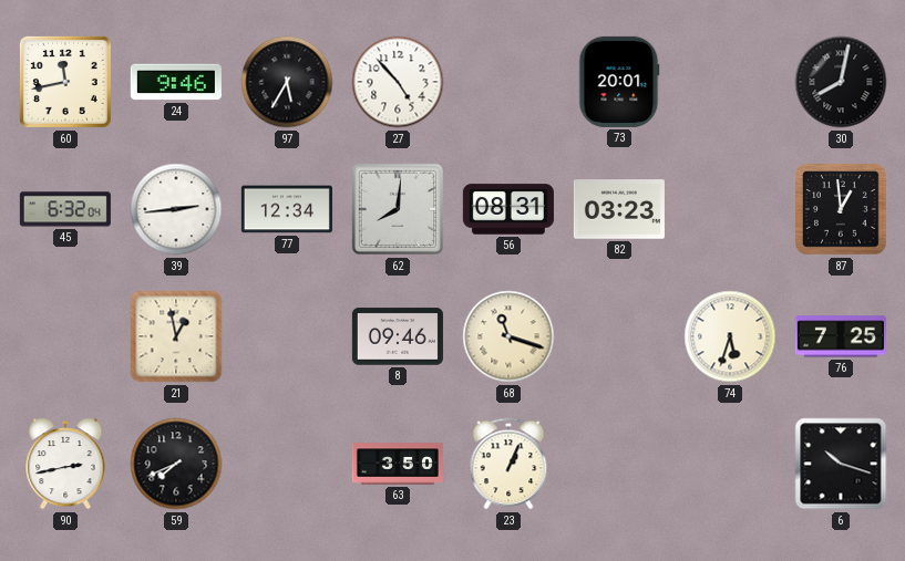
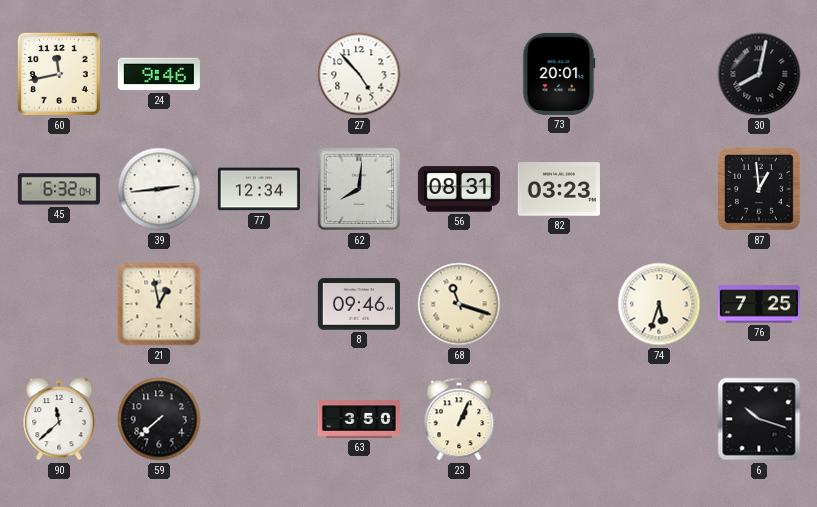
97: 5:35 -> none (287, 82)
90: 2:43 -> 11:38 (59, 419)
59: 7:41 -> 7:38 (159, 419)
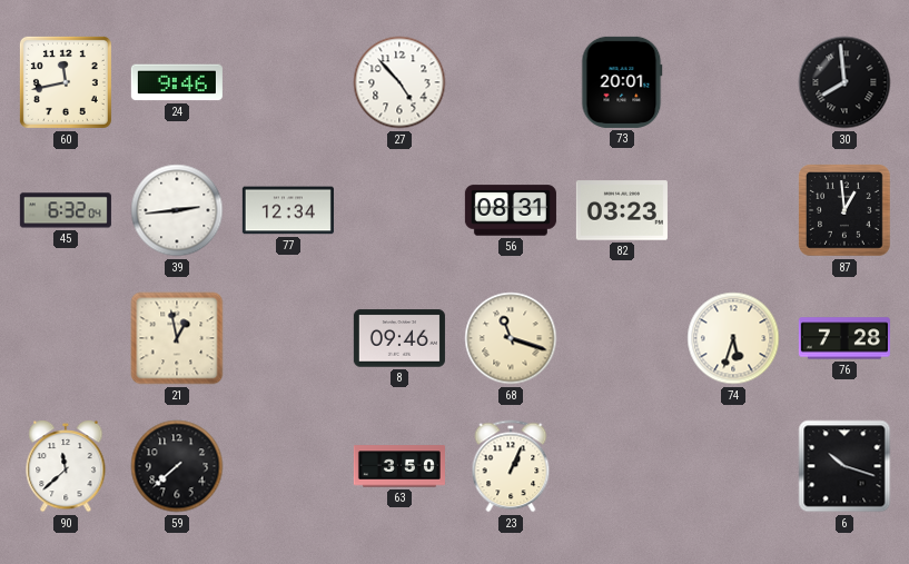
30: 8:02 -> 7:59 (844, 82)
62: 8:01 -> none (359, 189)
76: 7:25 -> 7:28 (844, 338)
